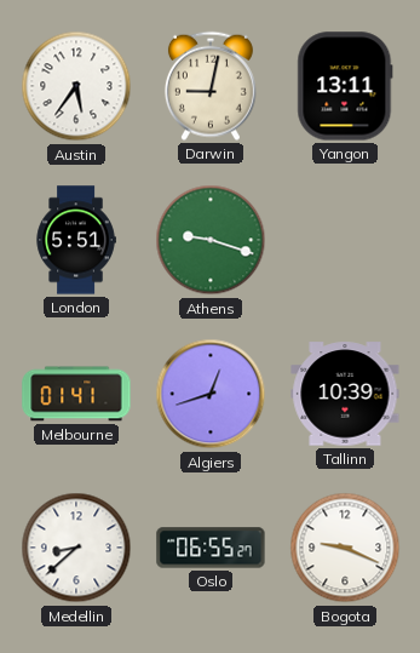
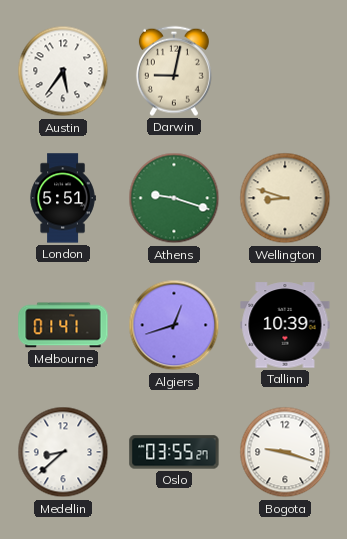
Yangon: 13:11 -> none (345, 86)
Wellington: none -> 8:48 (285, 198)
Oslo: 06:55 -> 03:55 (174, 452)
Bogota: 9:19 -> 9:18 (285, 452)
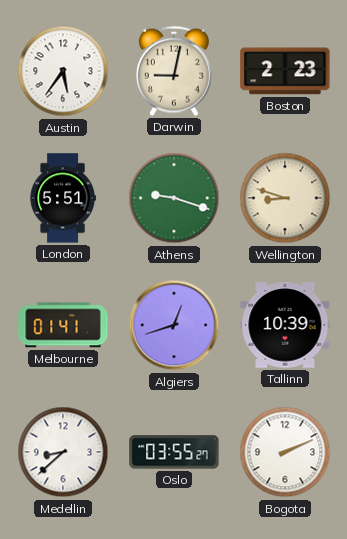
Boston: none -> 2:23 (285, 71)
Bogota: 9:18 -> 2:11 (285, 452)
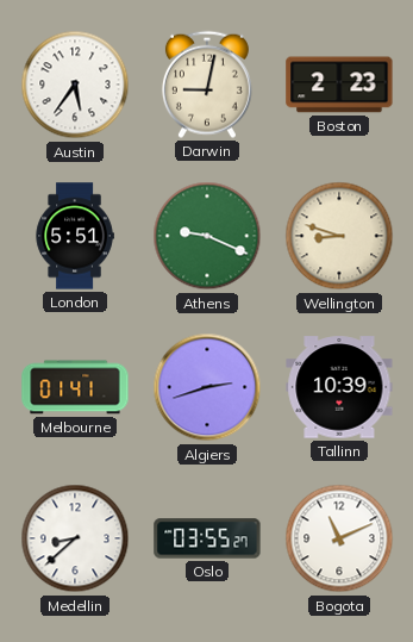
Athens: 9:18 -> 9:19 (207, 236)
Algiers: 12:42 -> 2:42 (207, 387)
Bogota: 2:11 -> 11:11 (339, 538)
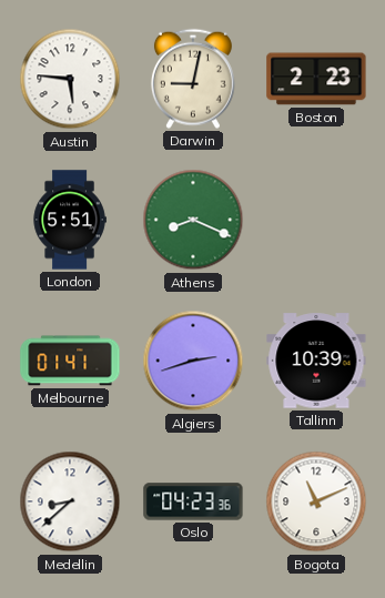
Austin: 5:36 -> 5:46 (70, 79)
Athens: 9:19 -> 8:19 (193, 220)
Wellington: 8:48 -> none (339, 236)
Oslo: 03:55 -> 04:23 (193, 501)
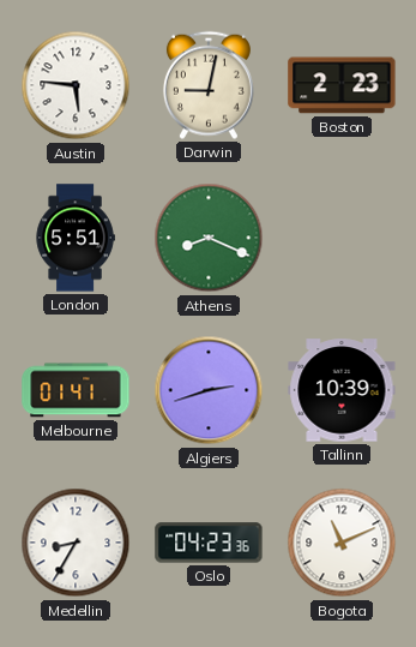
Medellin: 8:38 -> 8:35 (76, 543)
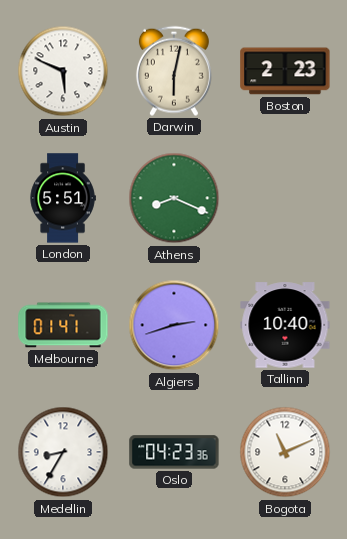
Austin: 5:46 -> 5:49 (63, 71)
Darwin: 9:02 -> 6:02 (174, 71)
Tallinn: 10:39 -> 10:40 (285, 325)
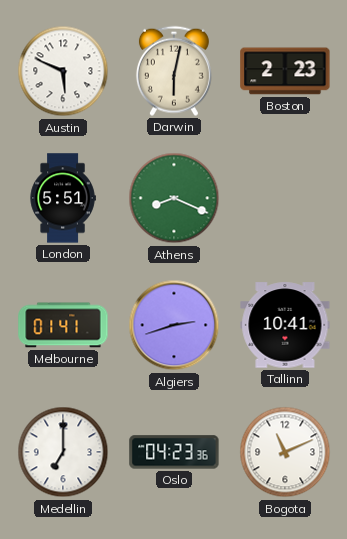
Tallinn: 10:40 -> 10:41 (285, 325)
Medellin: 8:35 -> 7:00 (63, 452)
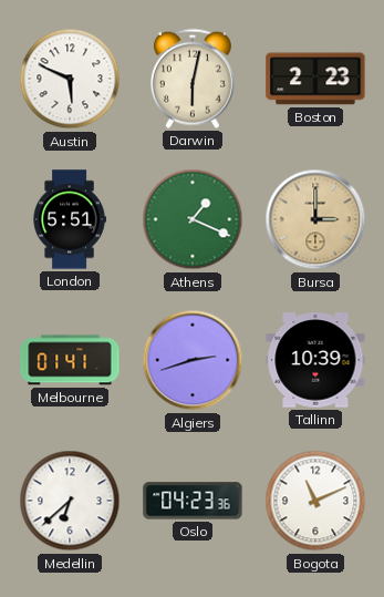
Athens: 8:19 -> 1:19 (193, 219)
Bursa: none -> 3:00 (315, 219)
Tallinn: 10:41 -> 10:39 (315, 360)
Medellin: 7:00 -> 6:38 (70, 501)
